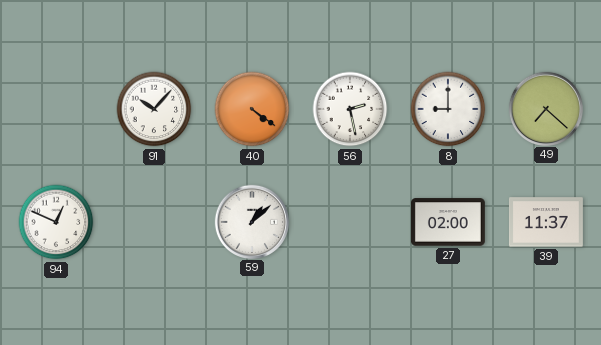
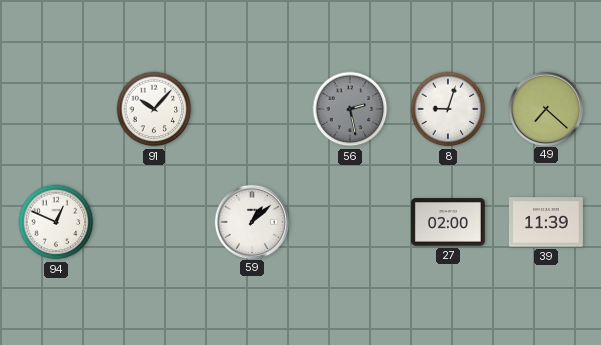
40: 4:21 -> none (252, 109)
56 dial: white -> grey (350, 109)
8: 9:00 -> 9:03 (448, 109)
39: 11:37 -> 11:39 (546, 222)
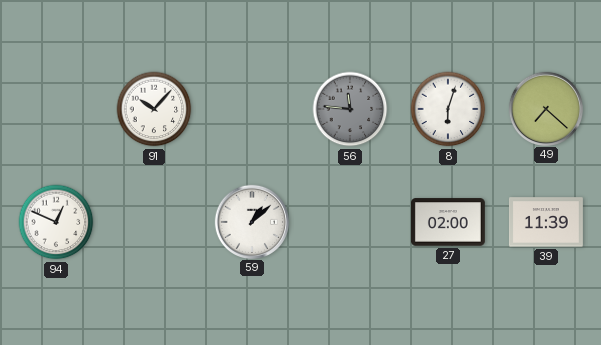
56: 2:28 -> 11:46 (350, 109)
8: 9:03 -> 6:03 (448, 109)
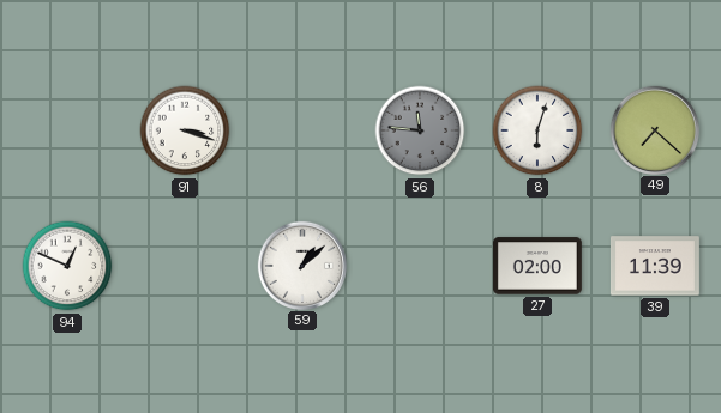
91: 10:07 -> 3:18 (185, 130)
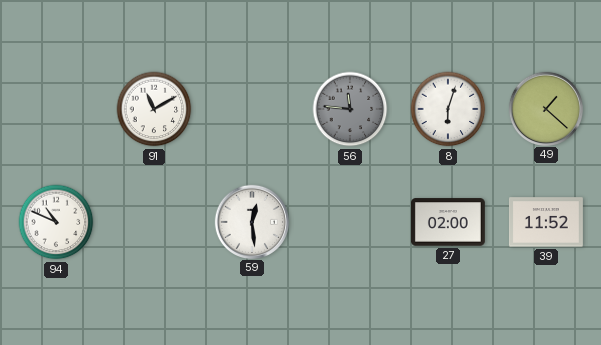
91: 3:18 -> 11:10 (154, 109)
49: 7:22 -> 1:22 (545, 108)
94: 12:49 -> 10:49 (56, 222)
59: 1:08 -> 12:29 (251, 221)
39: 11:39 -> 11:52 (546, 222)
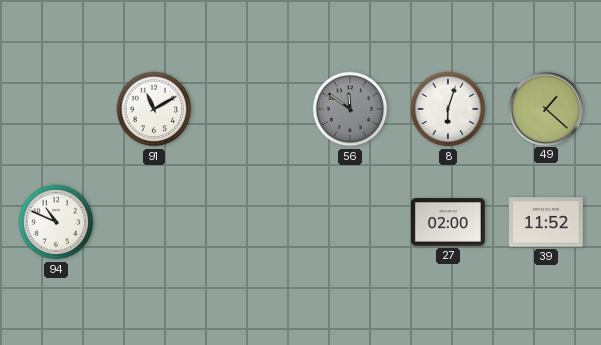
56: 11:46 -> 11:51 (350, 109)
59: 12:29 -> none (251, 221)
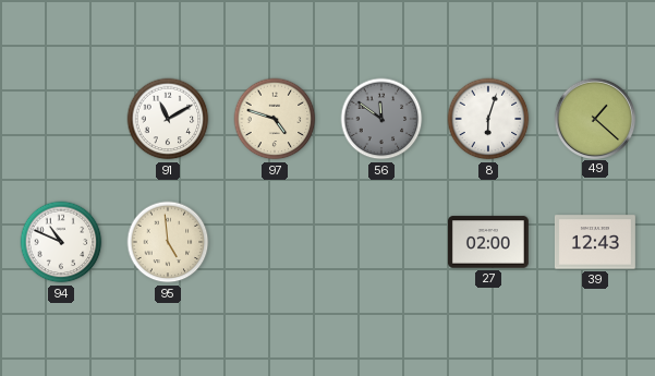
97: none -> 4:48 (275, 119)
95: none -> 4:59 (168, 242)
39: 11:52 -> 12:43 (595, 242)
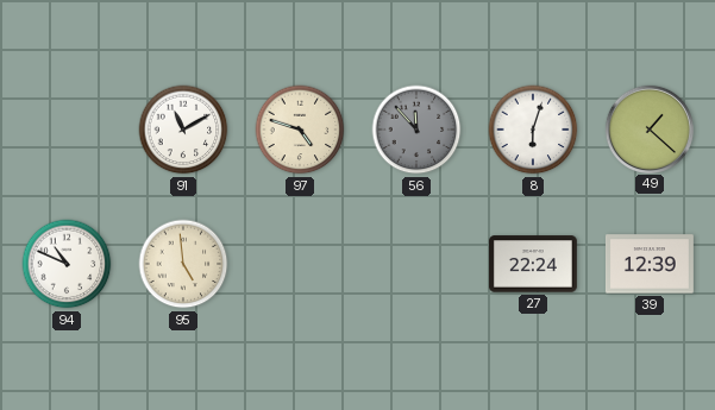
56: 11:51 -> 11:53 (416, 130)
27: 02:00 -> 22:24 (533, 264)
39: 12:43 -> 12:39 (650, 264)
